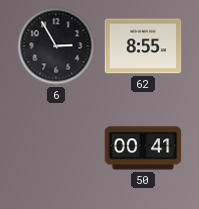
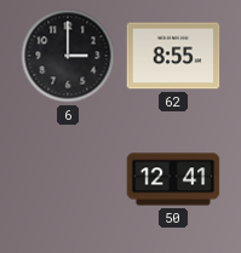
6: 2:55 -> 3:00 (68, 56)
50: 00:41 -> 12:41 (173, 179)
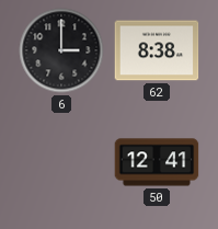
62: 8:55 -> 8:38 (157, 50)
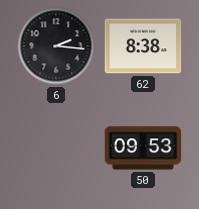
6: 3:00 -> 2:16 (56, 46)
50: 12:41 -> 09:53 (143, 148)
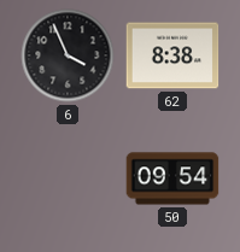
6: 2:16 -> 3:56 (68, 55)
50: 09:53 -> 09:54 (172, 178)
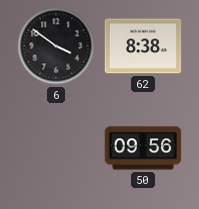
6: 3:56 -> 3:51 (56, 46)
50: 09:54 -> 09:56 (143, 148)
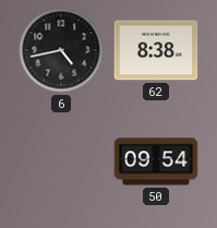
6: 3:51 -> 4:43 (61, 50)
50: 09:56 -> 09:54 (156, 161)
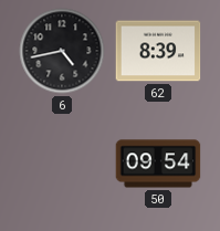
62: 8:38 -> 8:39 (158, 51)
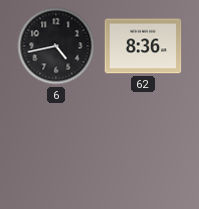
62: 8:39 -> 8:36 (143, 46)
50: 09:54 -> none (158, 164)
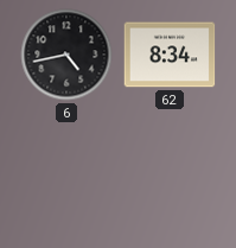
62: 8:36 -> 8:34 (170, 55)
